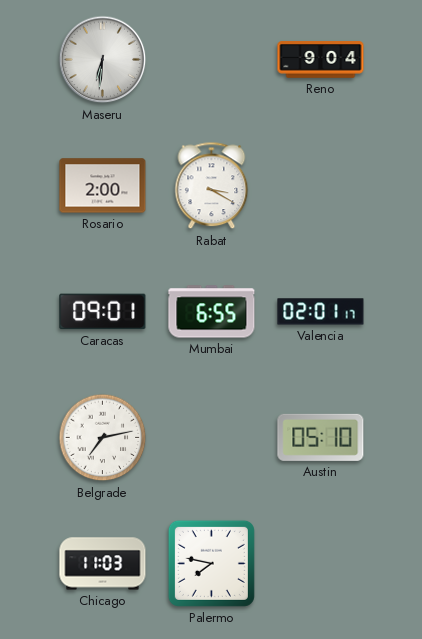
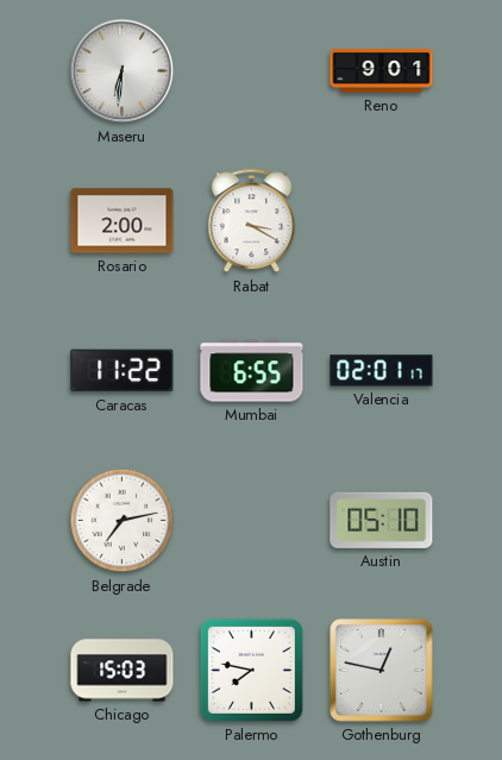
Reno: 9:04 -> 9:01 (382, 71)
Caracas: 09:01 -> 11:22 (123, 371)
Chicago: 11:03 -> 15:03 (123, 671)
Gothenburg: none -> 12:47 (382, 671)
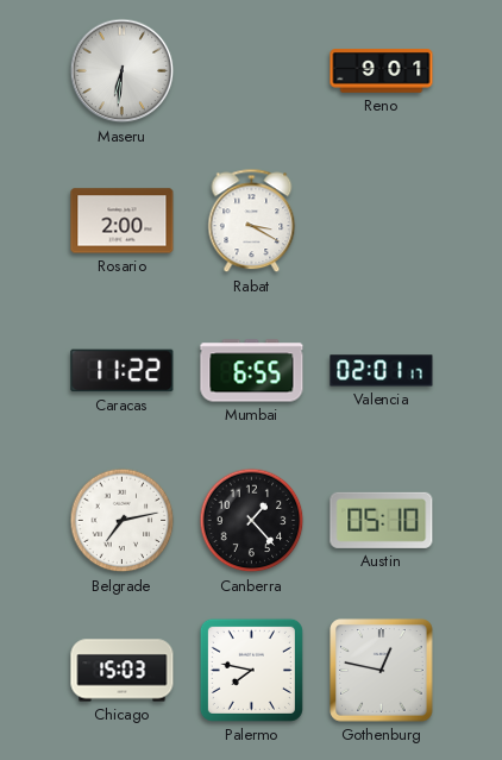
Canberra: none -> 1:23 (252, 521)
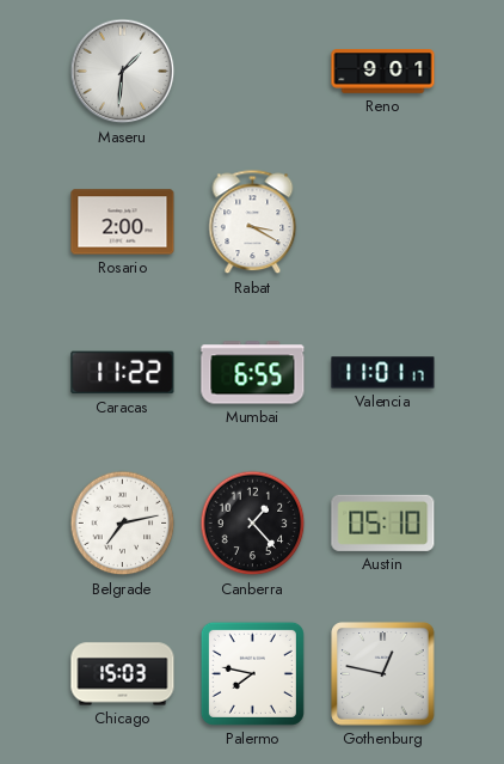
Maseru: 6:31 -> 1:31 (123, 72)
Valencia: 02:01 -> 11:01 (383, 373)
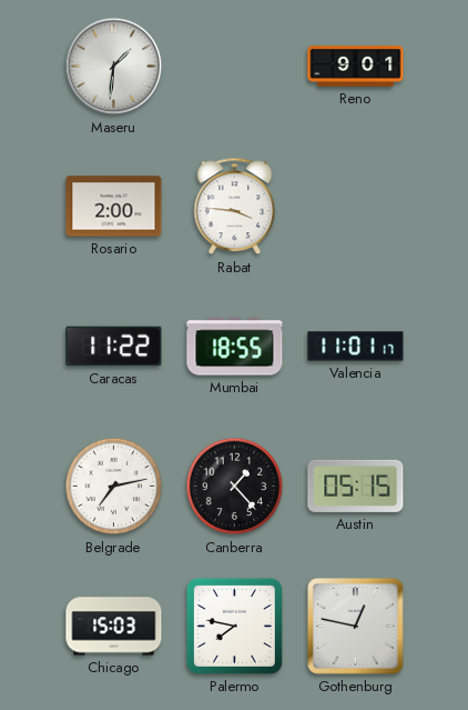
Rabat: 3:20 -> 3:46 (235, 207)
Mumbai: 6:55 -> 18:55 (235, 347)
Austin: 05:10 -> 05:15 (356, 486)
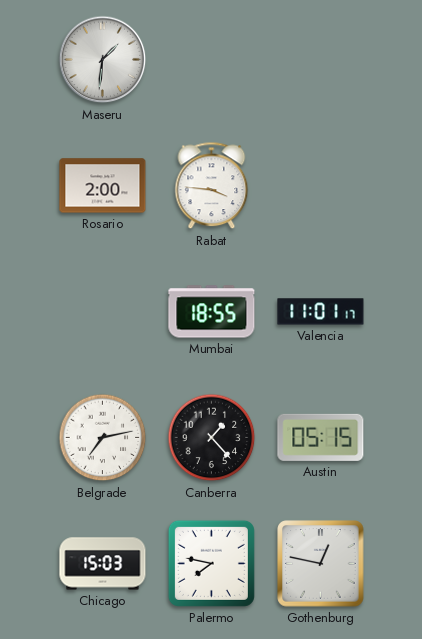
Reno: 9:01 -> none (356, 67)
Caracas: 11:22 -> none (114, 347)
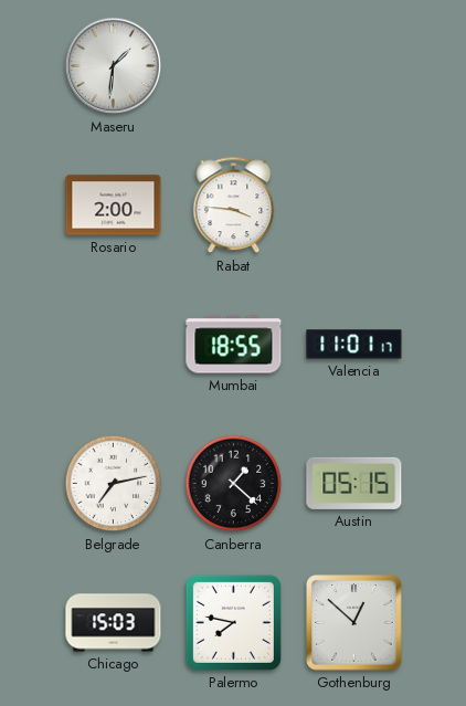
Canberra: 1:23 -> 1:22 (234, 484)
Gothenburg: 12:47 -> 12:52 (354, 623)
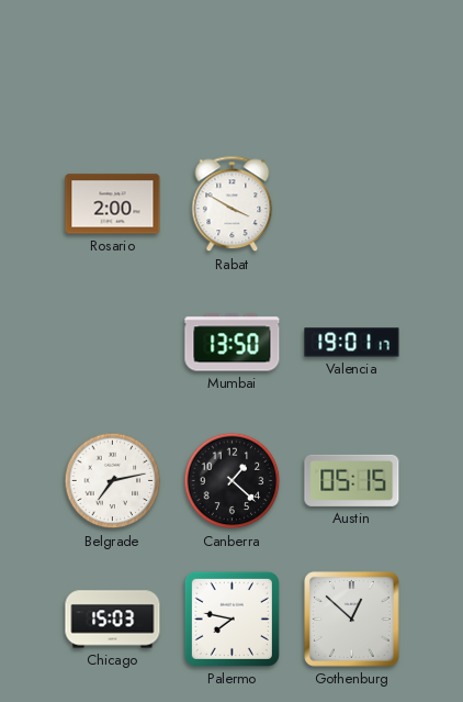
Maseru: 1:31 -> none (114, 66)
Rabat: 3:46 -> 3:50 (233, 204)
Mumbai: 18:55 -> 13:50 (233, 343)
Valencia: 11:01 -> 19:01 (352, 343)
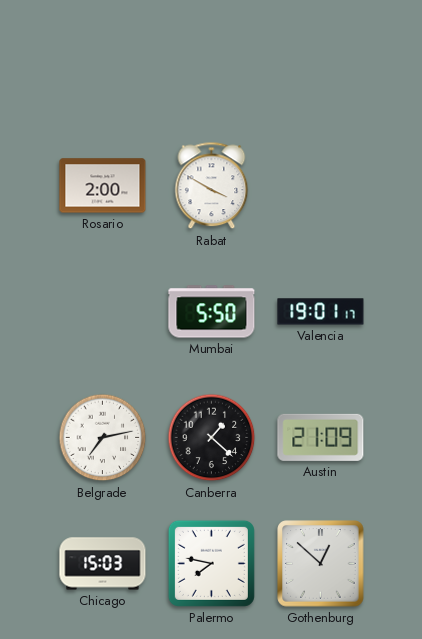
Mumbai: 13:50 -> 5:50 (212, 312)
Austin: 05:15 -> 21:09 (321, 437)
